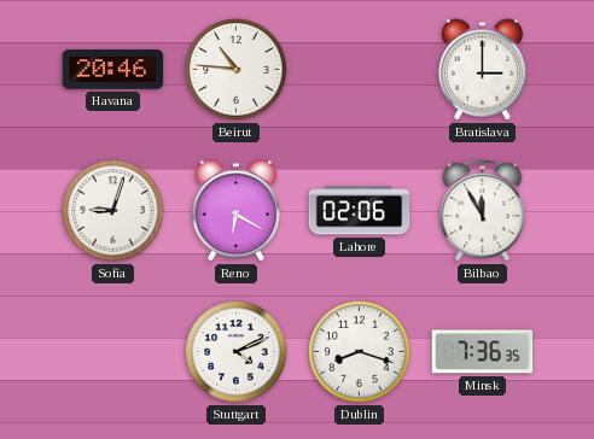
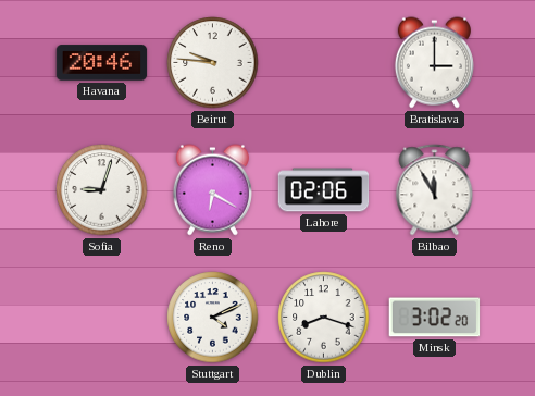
Beirut: 10:46 -> 9:46 (213, 63)
Minsk: 7:36 -> 3:02 (435, 318)
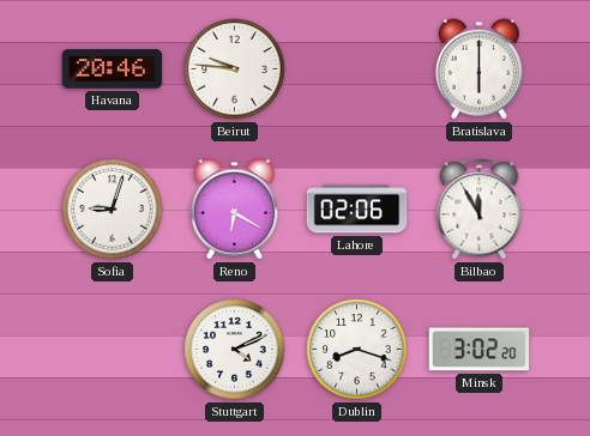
Bratislava: 3:00 -> 6:00 (478, 69)
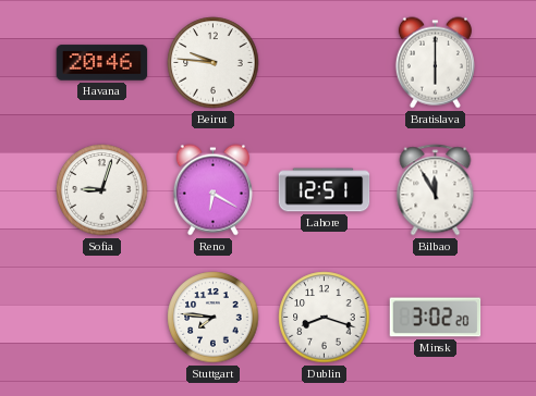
Lahore: 02:06 -> 12:51 (325, 190)
Stuttgart: 4:11 -> 7:46 (214, 318)
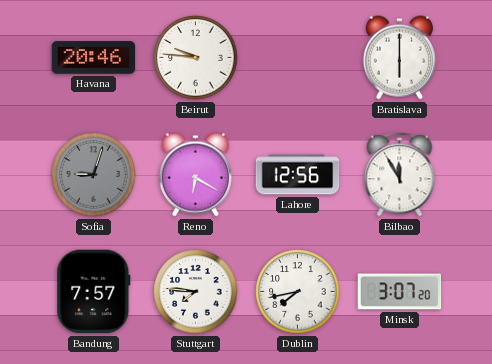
Sofia dial: white -> grey (94, 175)
Lahore: 12:51 -> 12:56 (298, 175)
Bandung: none -> 7:57 (94, 292)
Dublin: 8:18 -> 7:43 (298, 292)
Minsk: 3:02 -> 3:07 (400, 292)
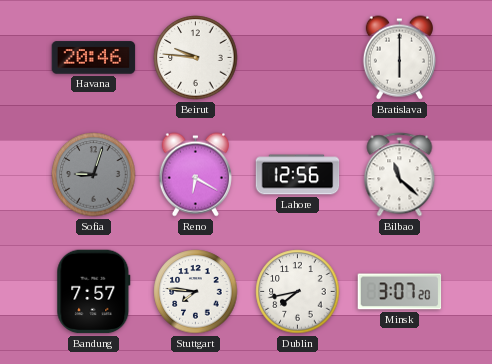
Bilbao: 11:55 -> 11:22 (400, 175)
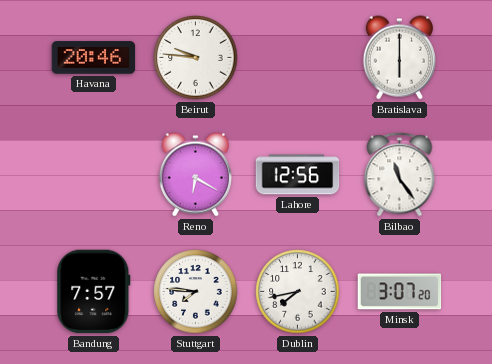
Sofia: 9:03 -> none (94, 175)
Bilbao: 11:22 -> 11:24 (400, 175)
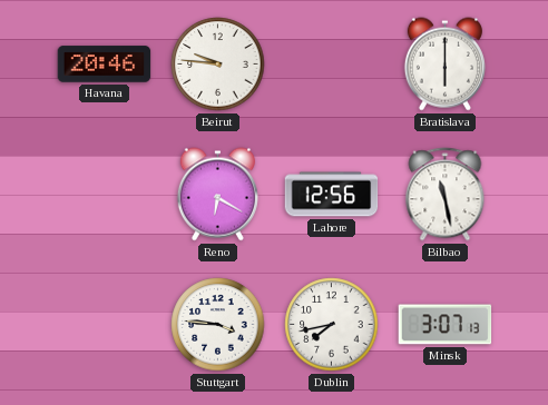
Bilbao: 11:24 -> 11:28 (446, 195)
Bandung: 7:57 -> none (94, 292)
Stuttgart: 7:46 -> 3:46 (218, 325)
Minsk: 3:07:20 -> 3:07:13 (446, 325)
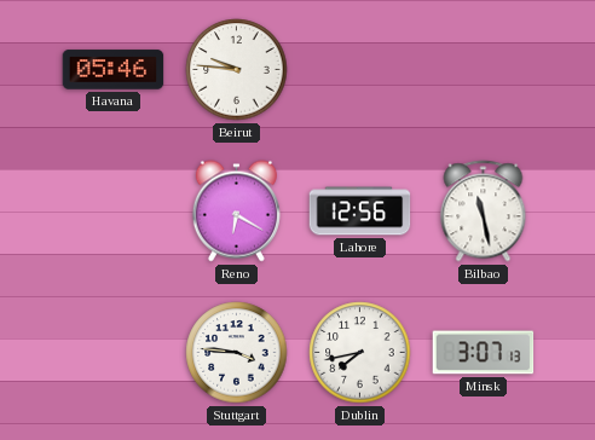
Havana: 20:46 -> 05:46 (114, 70)
Bratislava: 6:00 -> none (444, 65)
